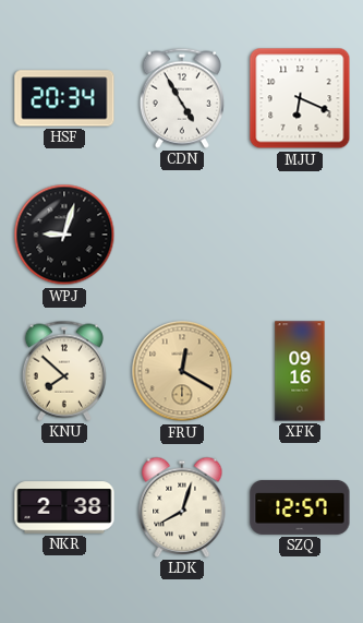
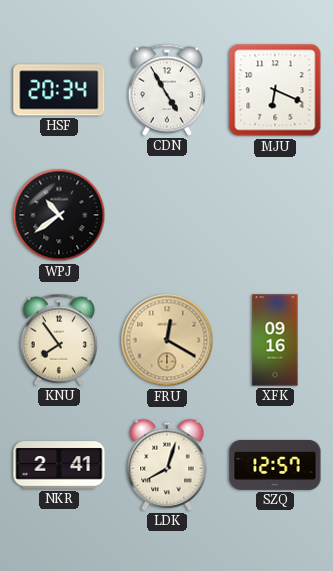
WPJ: 9:03 -> 10:39 (59, 215)
KNU: 7:52 -> 7:54 (59, 340)
NKR: 2:38 -> 2:41 (59, 465)
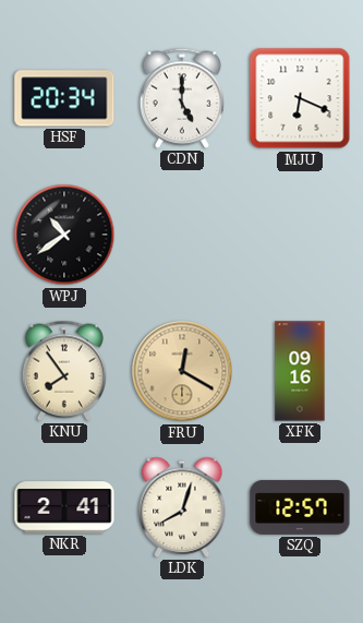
CDN: 4:55 -> 5:00 (182, 98)
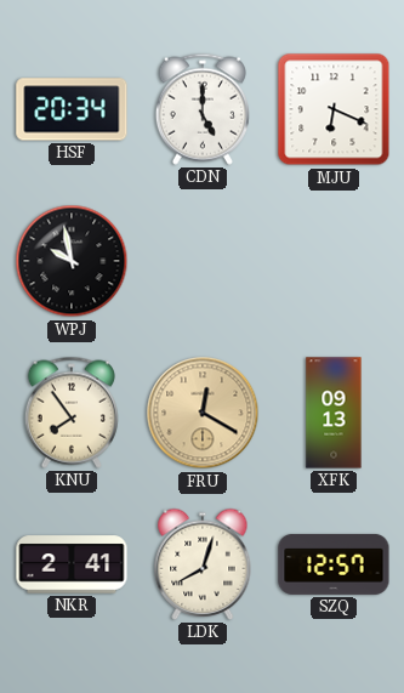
WPJ: 10:39 -> 9:58 (72, 261)
XFK: 09:16 -> 09:13 (334, 413)
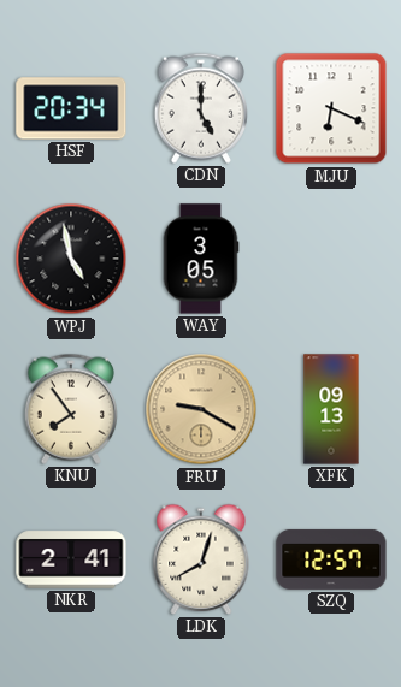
WPJ: 9:58 -> 4:58 (71, 259)
WAY: none -> 3:05 (201, 259)
FRU: 12:20 -> 9:20 (201, 409)
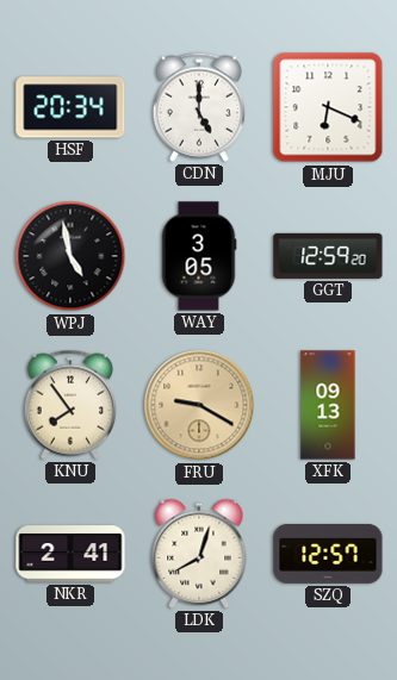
GGT: none -> 12:59 (328, 256)
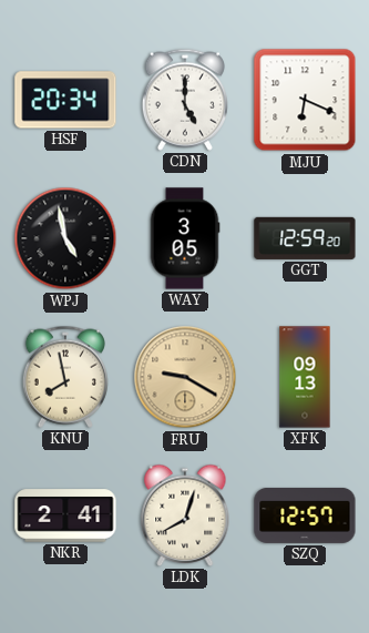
KNU: 7:54 -> 7:58 (65, 377)
